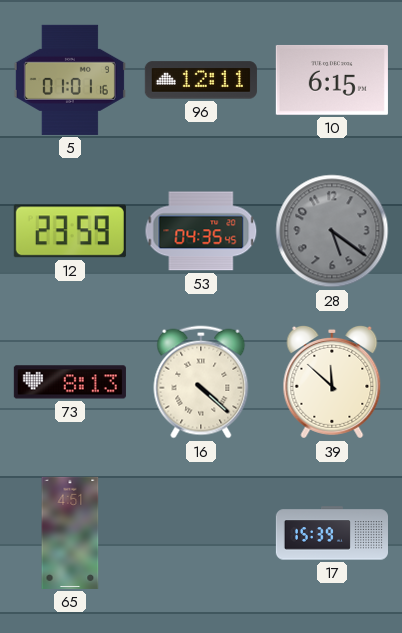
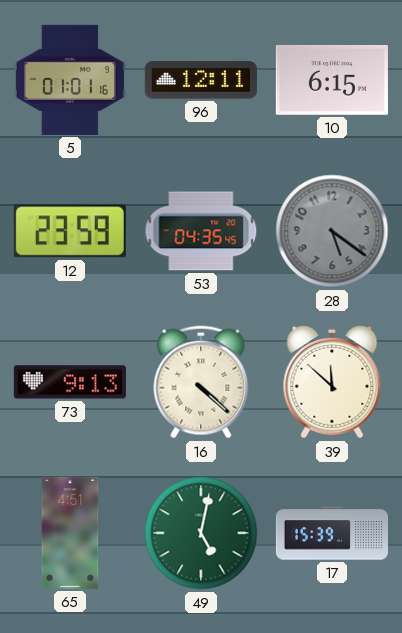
73: 8:13 -> 9:13 (70, 382)
49: none -> 5:02 (201, 533)
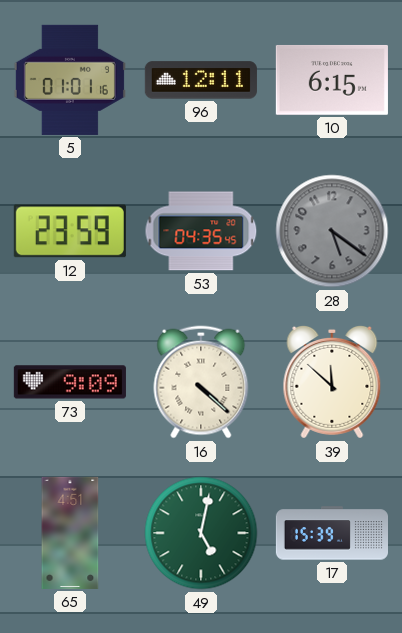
73: 9:13 -> 9:09 (70, 382)
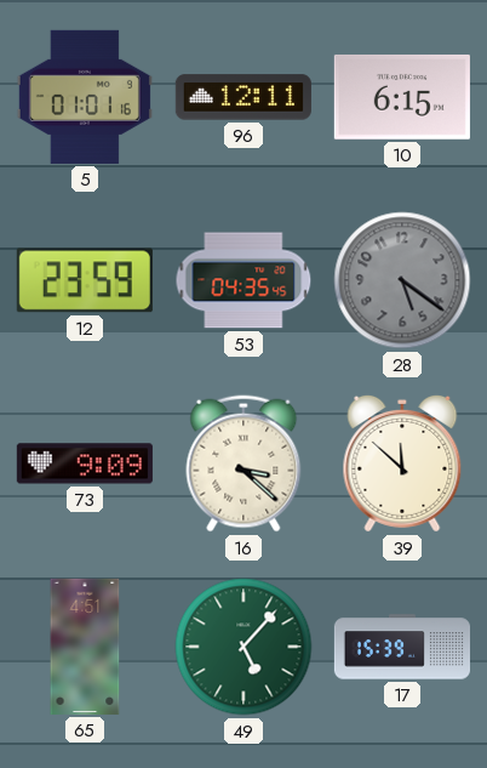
16: 4:22 -> 3:22 (243, 463)
49: 5:02 -> 5:07 (243, 647)
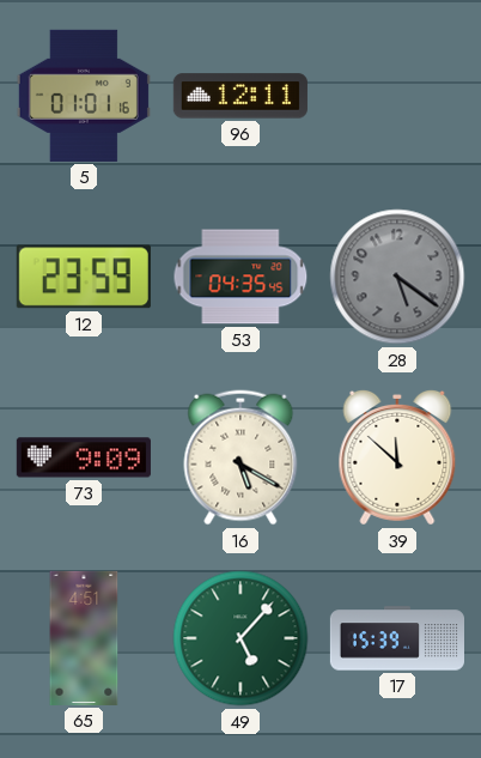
10: 6:15 -> none (402, 97)
16: 3:22 -> 5:20 (240, 457)
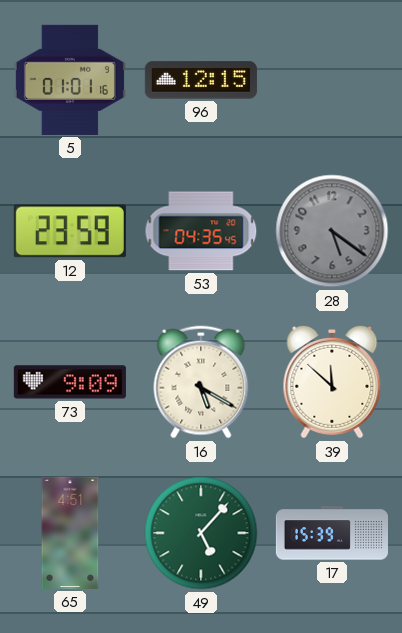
96: 12:11 -> 12:15 (201, 80)
